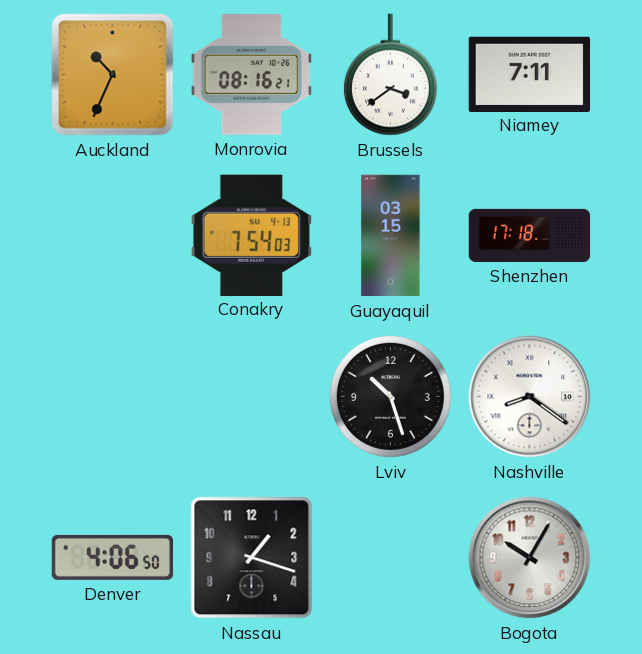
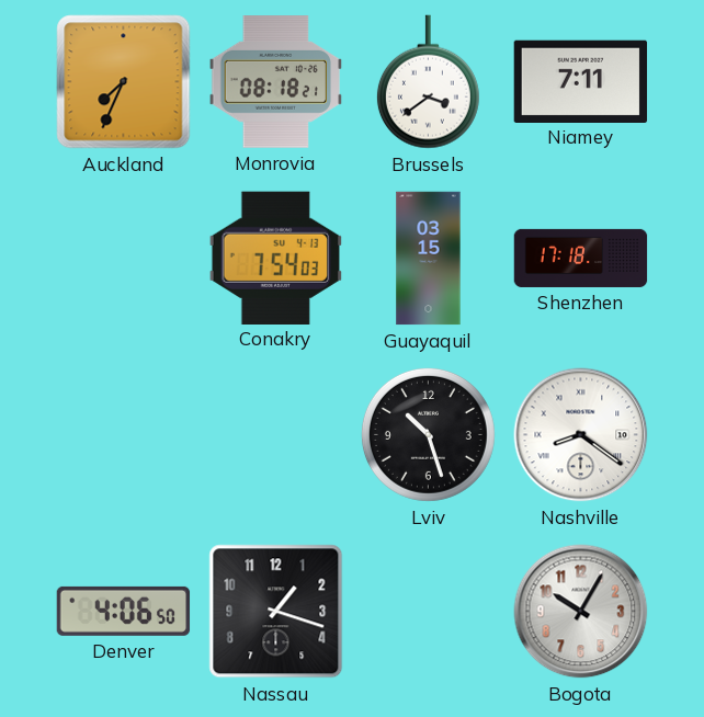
Auckland: 10:34 -> 7:34 (124, 82)
Monrovia: 08:16 -> 08:18 (275, 82)
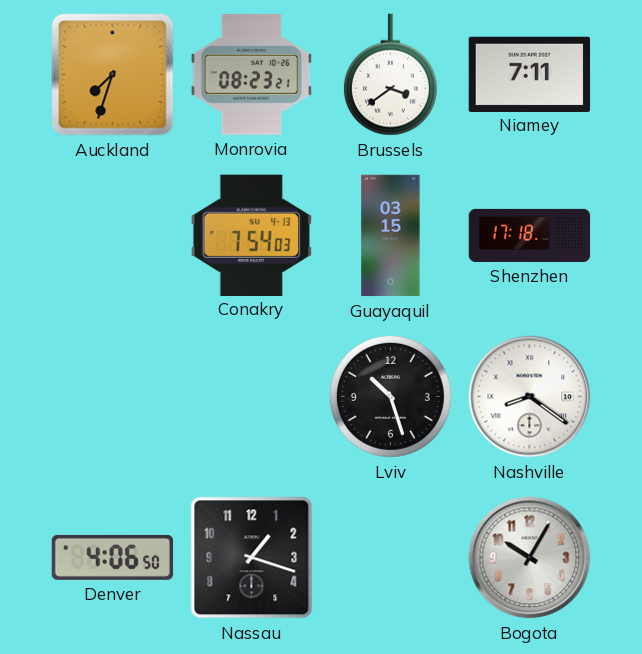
Auckland: 7:34 -> 7:33 (113, 75)
Monrovia: 08:18 -> 08:23 (251, 75)
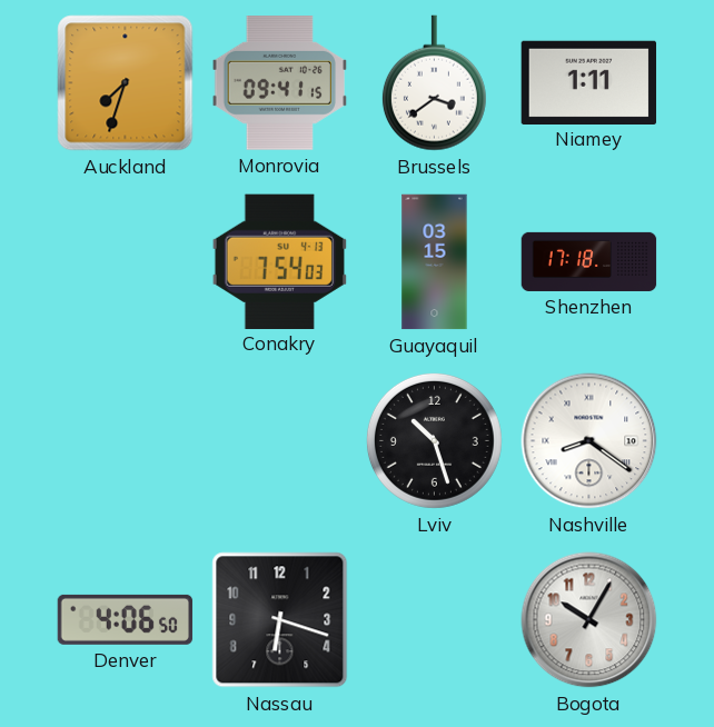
Monrovia: 08:23 -> 09:41 (279, 83)
Niamey: 7:11 -> 1:11 (589, 82)
Nassau: 1:18 -> 6:18 (280, 620)
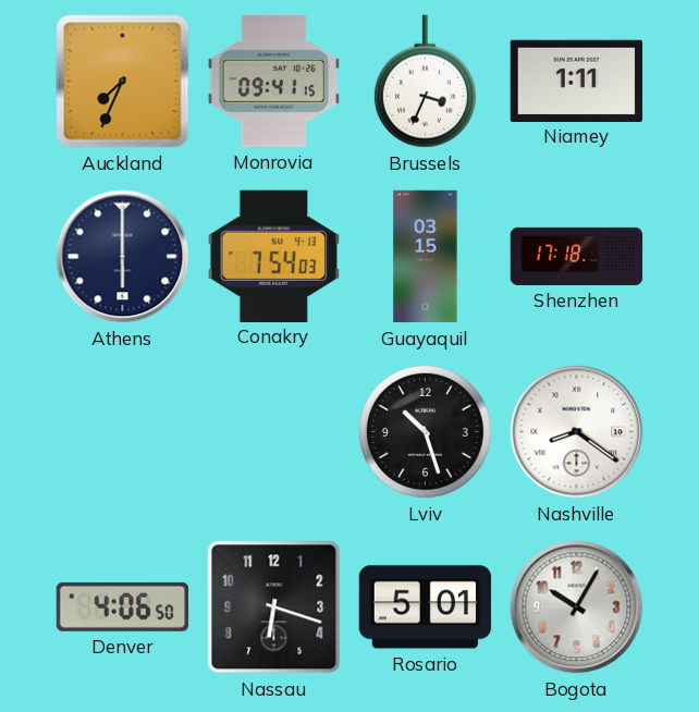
Auckland: 7:33 -> 7:34 (123, 82)
Brussels: 3:39 -> 3:34 (425, 82)
Athens: none -> 6:00 (123, 257)
Rosario: none -> 5:01 (426, 607)
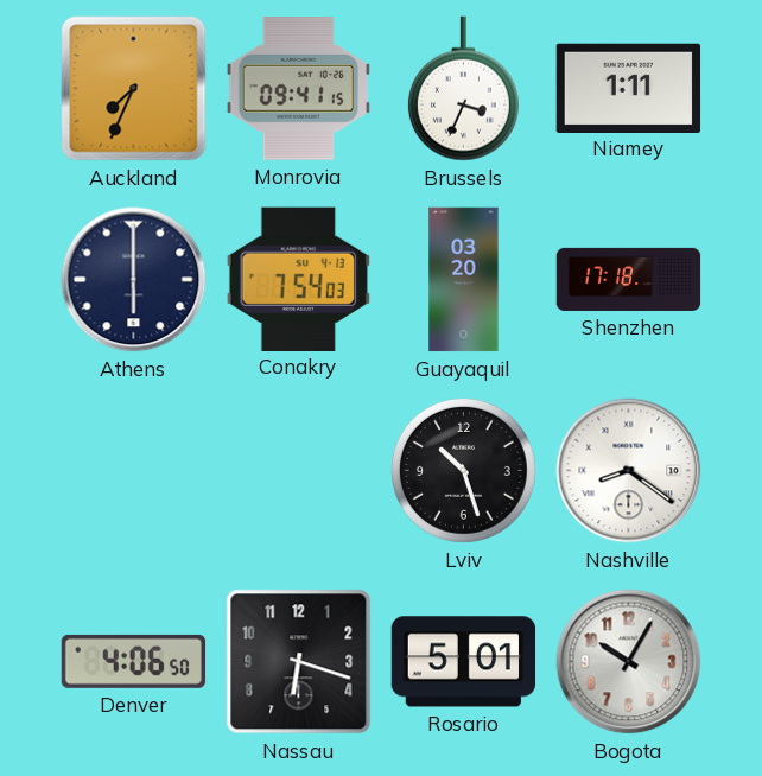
Guayaquil: 03:15 -> 03:20 (464, 280)
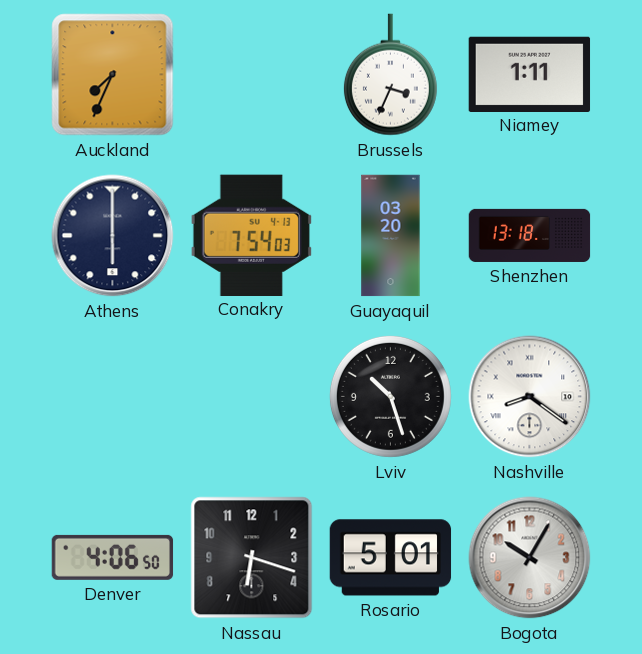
Monrovia: 09:41 -> none (298, 89)
Shenzhen: 17:18 -> 13:18 (530, 235)
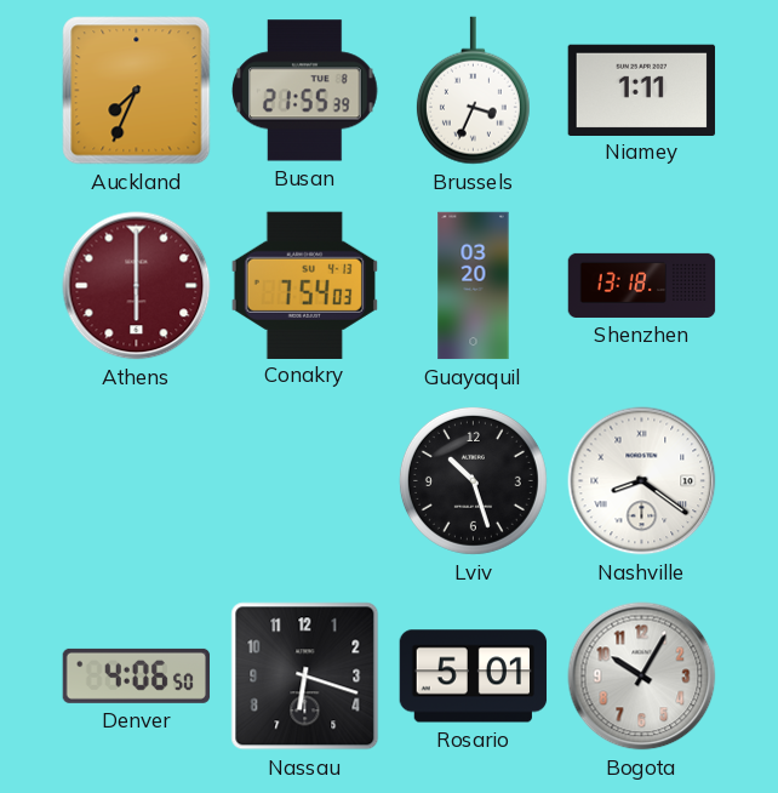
Busan: none -> 21:55 (305, 91)
Athens dial: navy -> burgundy (137, 286)
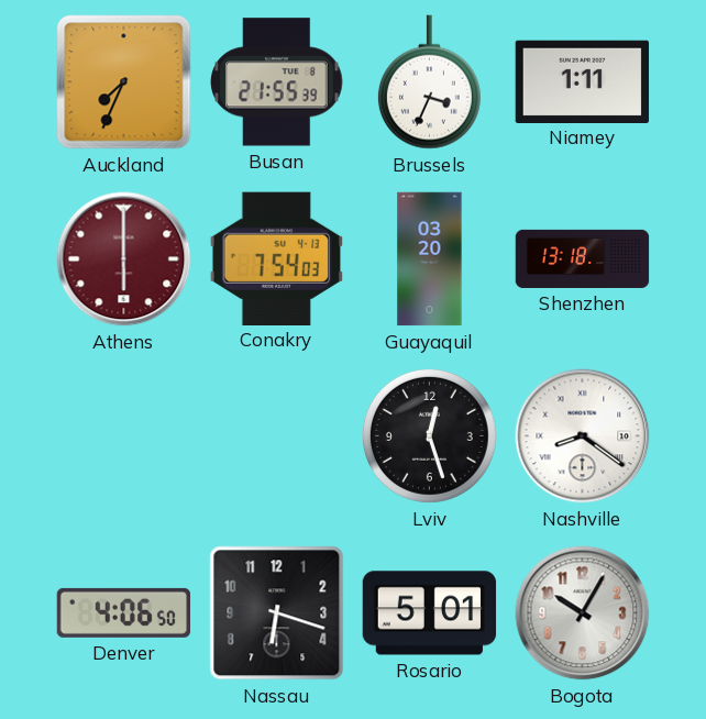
Lviv: 10:27 -> 12:27 (429, 435)
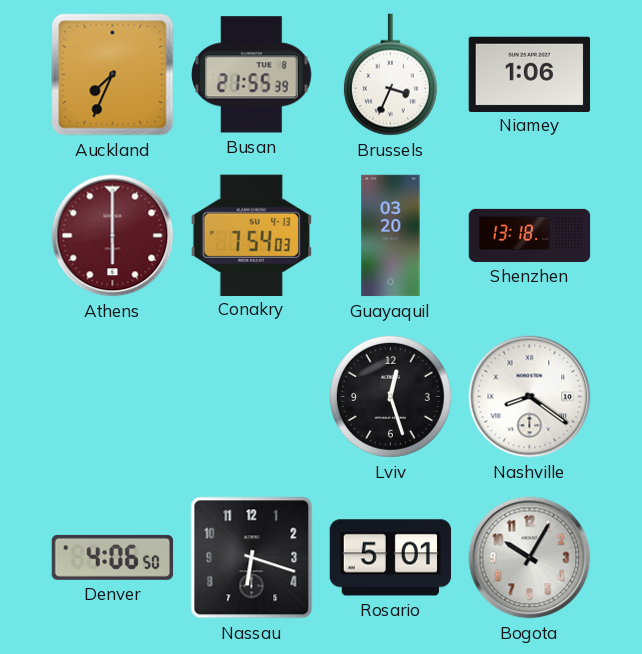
Niamey: 1:11 -> 1:06 (530, 74)
